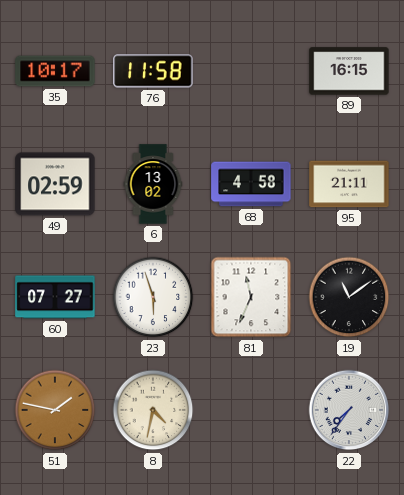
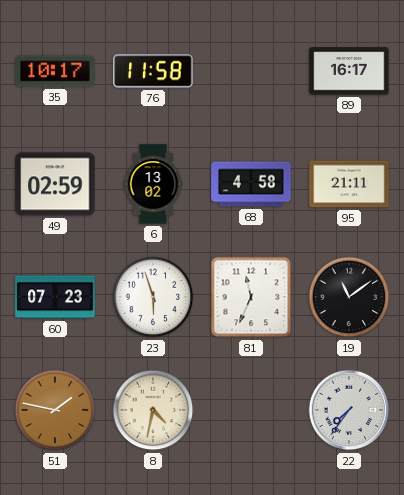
89: 16:15 -> 16:17 (349, 71)
60: 07:27 -> 07:23 (55, 297)
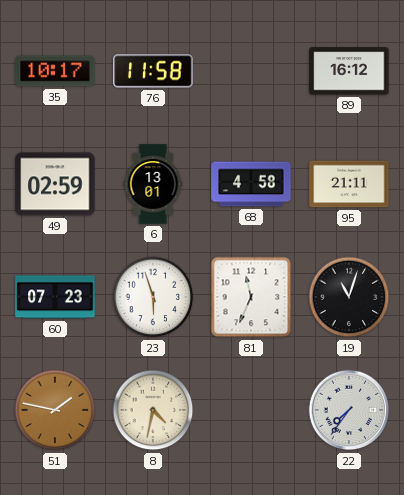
89: 16:17 -> 16:12 (349, 71)
6: 13:02 -> 13:01 (153, 184)
19: 11:09 -> 11:03 (349, 297)
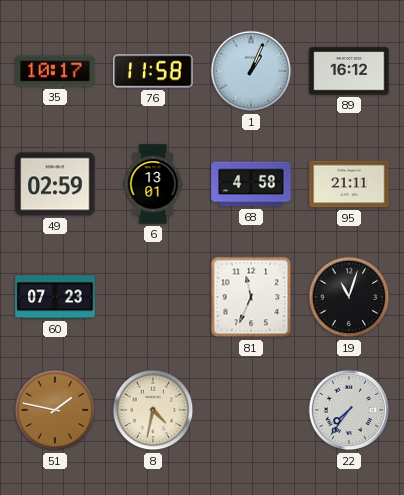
1: none -> 1:04 (251, 71)
23: 5:57 -> none (153, 297)
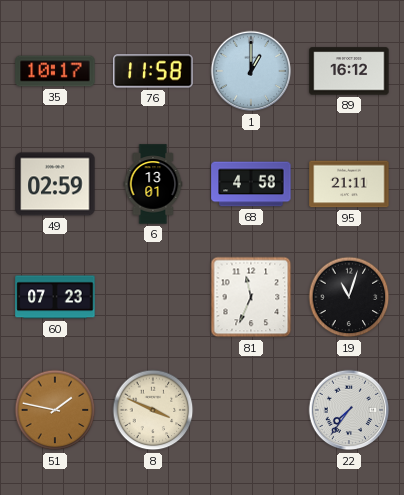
1: 1:04 -> 1:00 (251, 71)
8: 4:32 -> 3:49 (153, 410)
